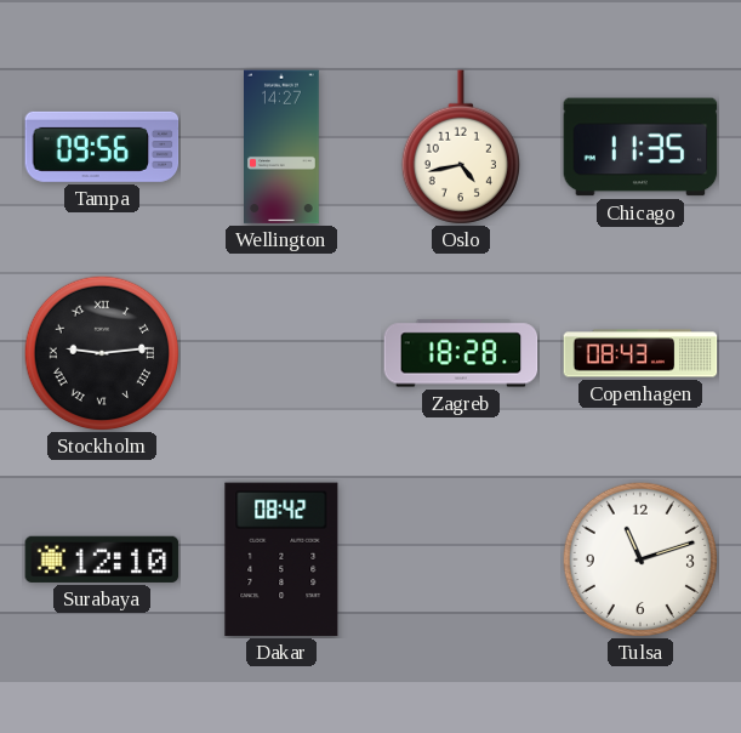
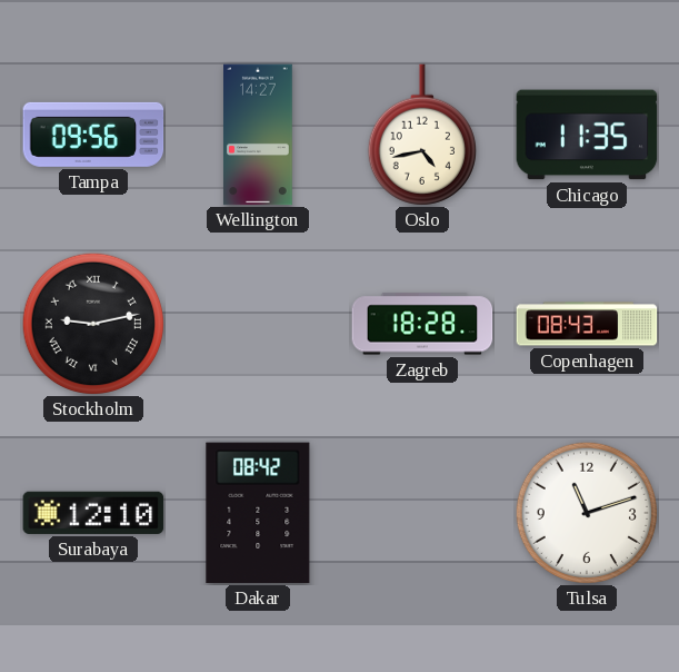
Stockholm: 9:14 -> 9:13 (92, 323)
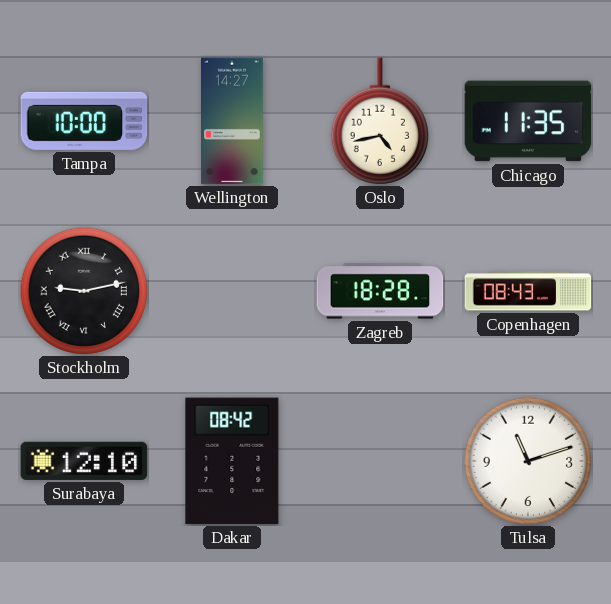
Tampa: 09:56 -> 10:00 (84, 121)
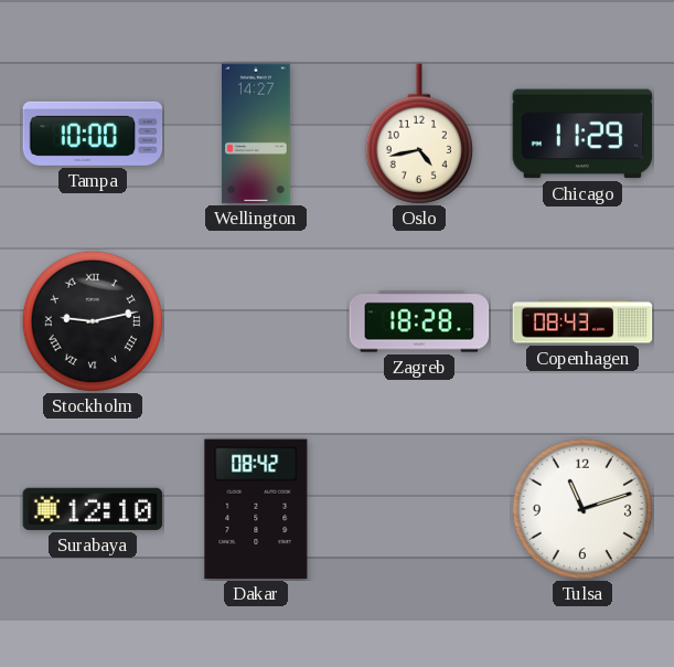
Chicago: 11:35 -> 11:29 (582, 134)
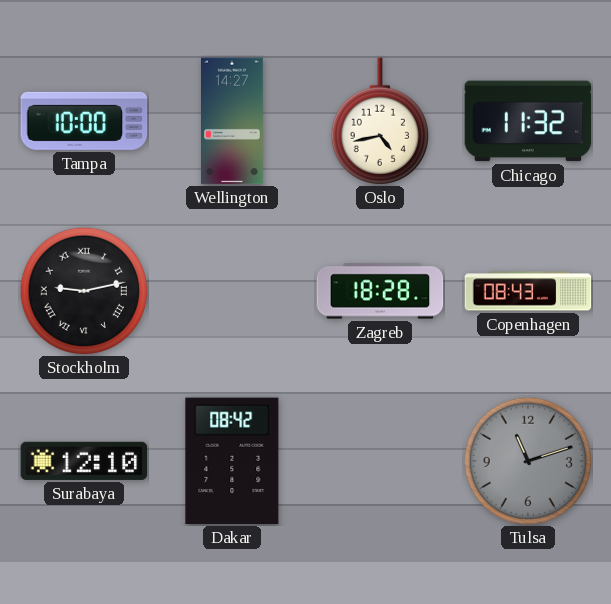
Chicago: 11:29 -> 11:32 (528, 121)
Tulsa dial: white -> grey (527, 460)
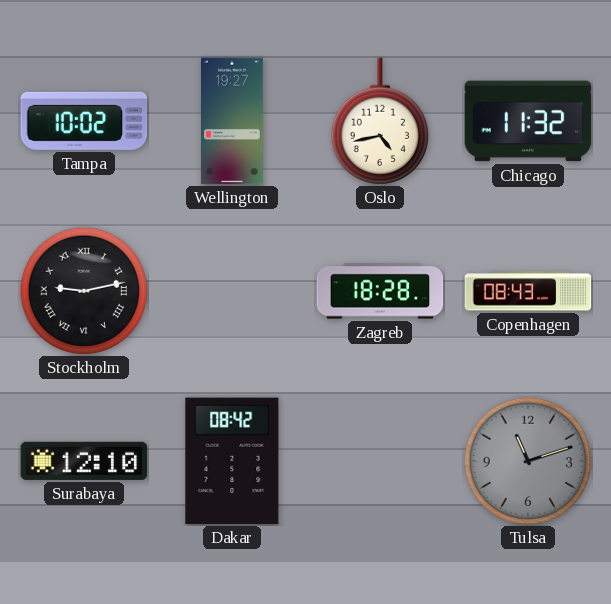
Tampa: 10:00 -> 10:02 (84, 121)
Wellington: 14:27 -> 19:27 (233, 121)
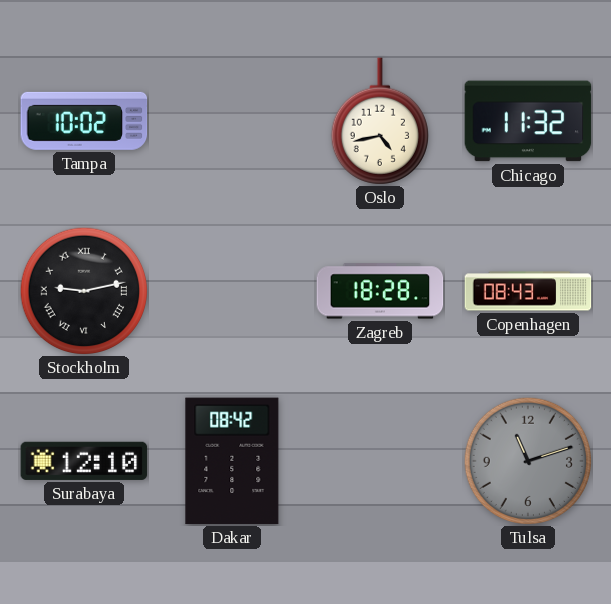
Wellington: 19:27 -> none (233, 121)
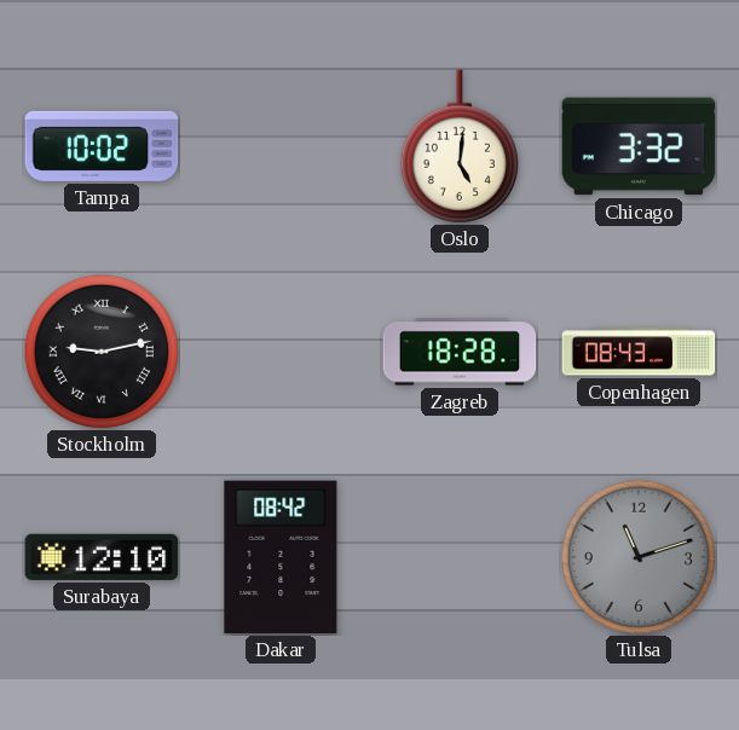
Oslo: 4:43 -> 5:01 (460, 146)
Chicago: 11:32 -> 3:32 (639, 146)
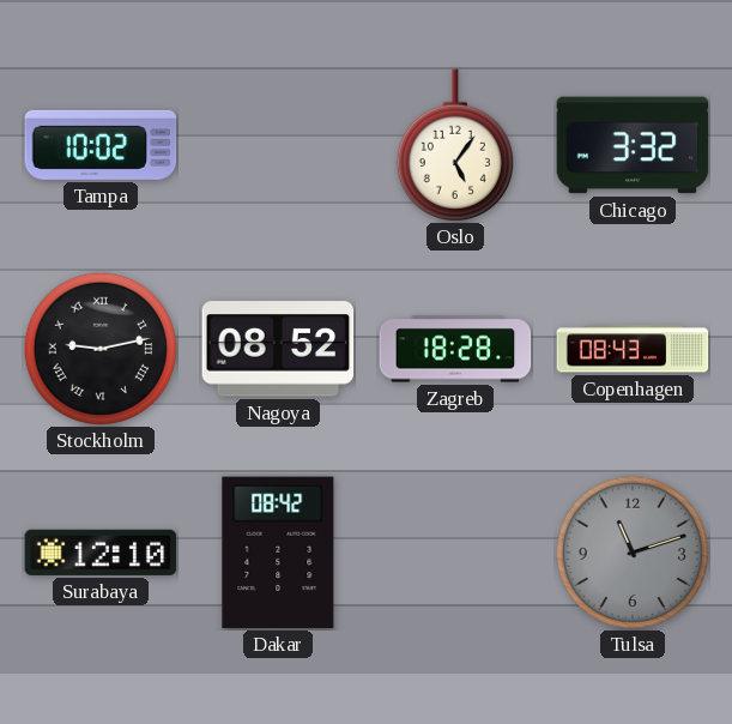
Oslo: 5:01 -> 5:06 (455, 145)
Nagoya: none -> 08:52 (278, 349)
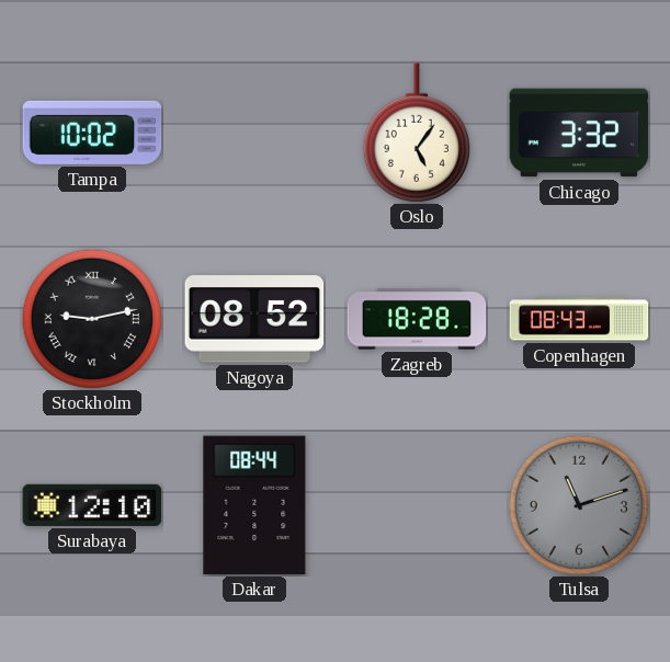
Dakar: 08:42 -> 08:44 (254, 505)
